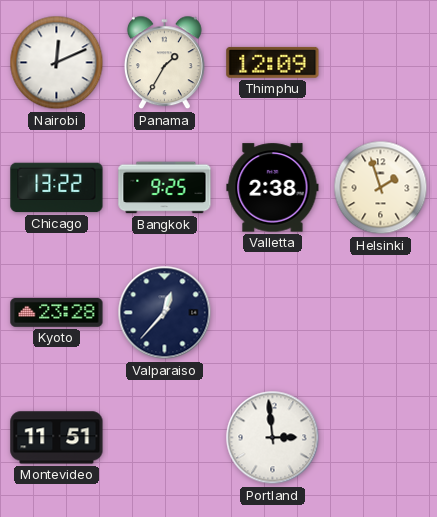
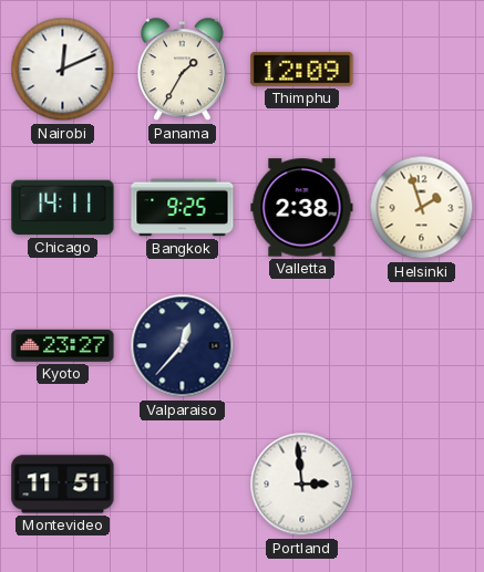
Chicago: 13:22 -> 14:11 (63, 208)
Kyoto: 23:28 -> 23:27 (63, 346)
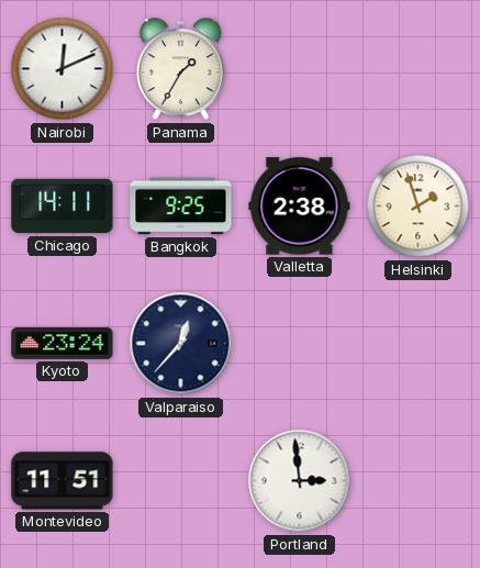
Thimphu: 12:09 -> none (302, 69)
Kyoto: 23:27 -> 23:24 (63, 344)
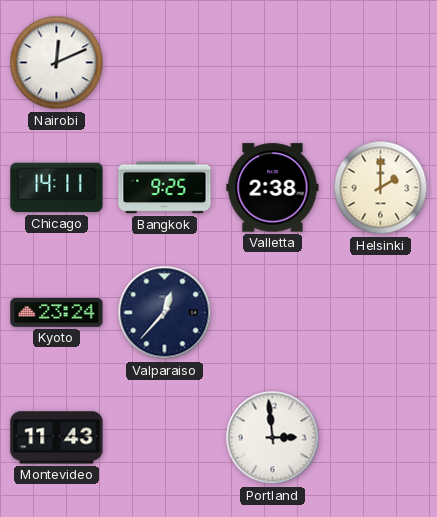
Panama: 1:35 -> none (180, 69)
Helsinki: 1:57 -> 2:00 (381, 188)
Montevideo: 11:51 -> 11:43 (57, 438)
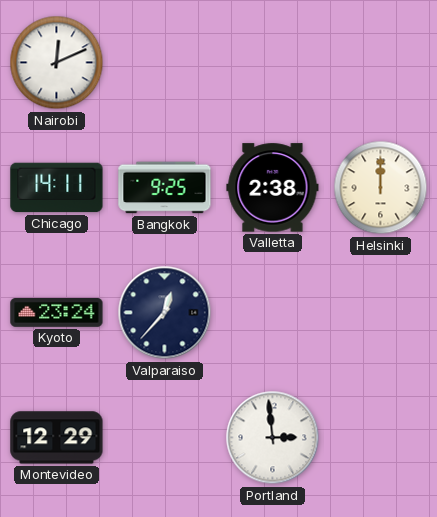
Helsinki: 2:00 -> 12:00 (381, 188)
Montevideo: 11:43 -> 12:29 (57, 438)
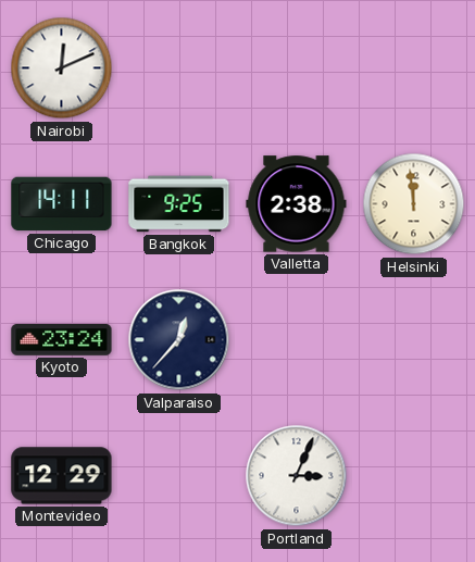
Helsinki: 12:00 -> 11:59 (414, 204)
Portland: 2:59 -> 3:04 (297, 476)
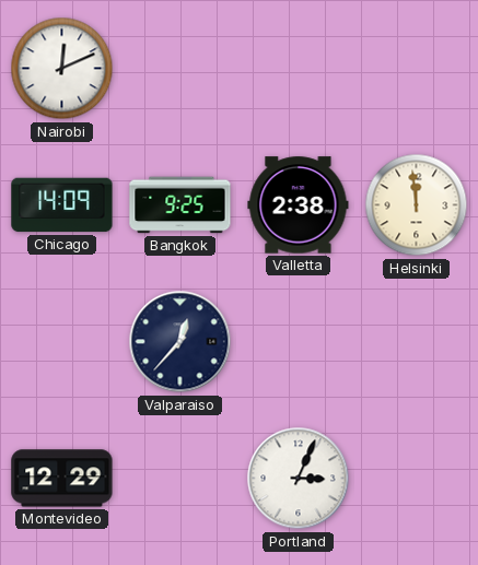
Chicago: 14:11 -> 14:09 (62, 205)
Kyoto: 23:24 -> none (62, 340)
